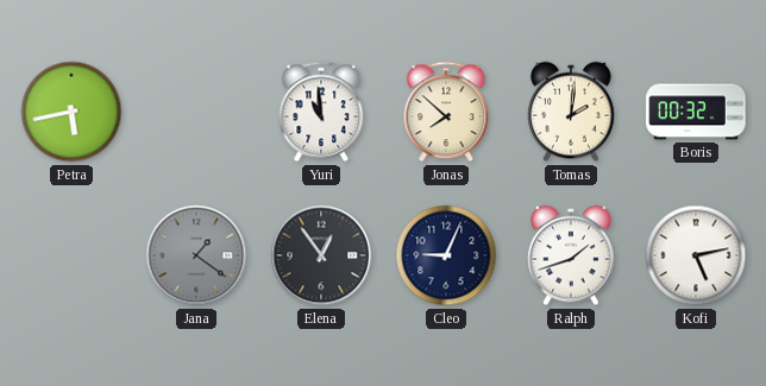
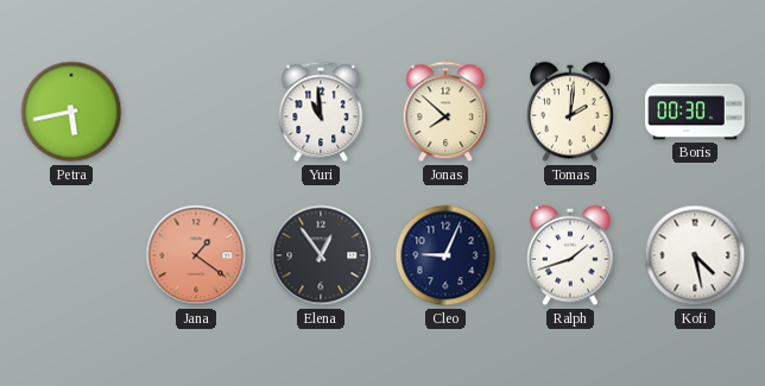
Boris: 00:32 -> 00:30 (695, 112)
Jana dial: grey -> salmon (196, 255)
Kofi: 5:13 -> 4:28 (695, 255)
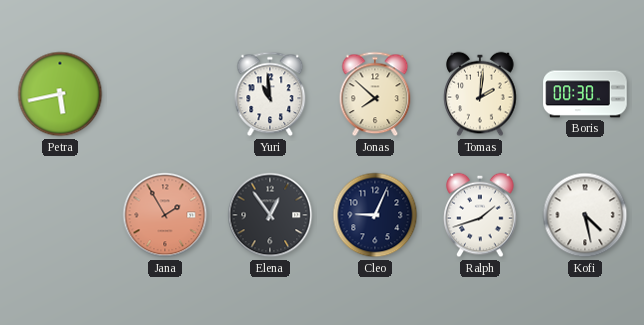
Jana: 1:21 -> 1:55 (165, 215)
